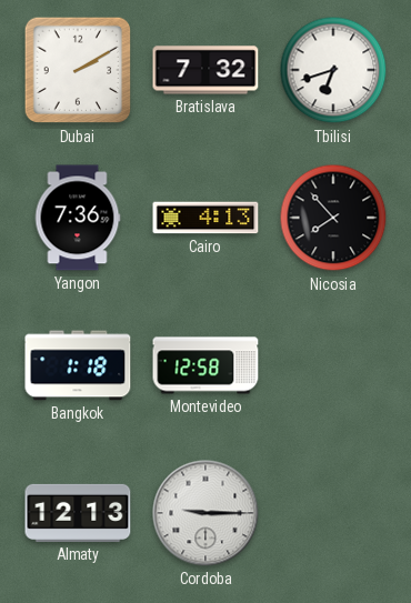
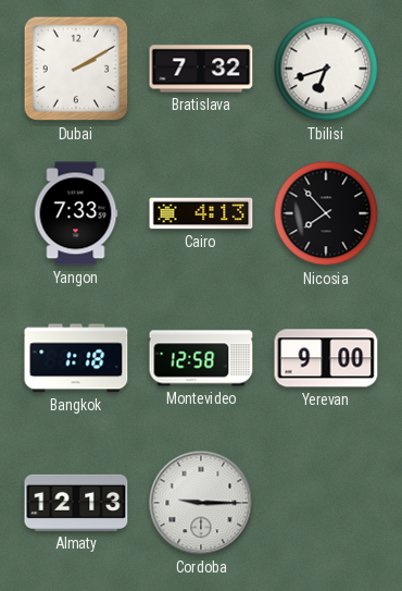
Yangon: 7:36 -> 7:33 (76, 213)
Yerevan: none -> 9:00 (326, 358)
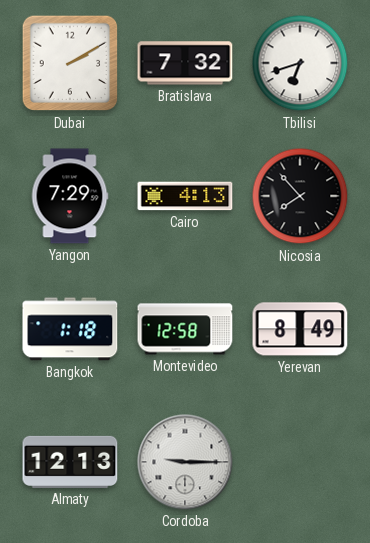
Yangon: 7:33 -> 7:29 (70, 196)
Yerevan: 9:00 -> 8:49 (300, 329)
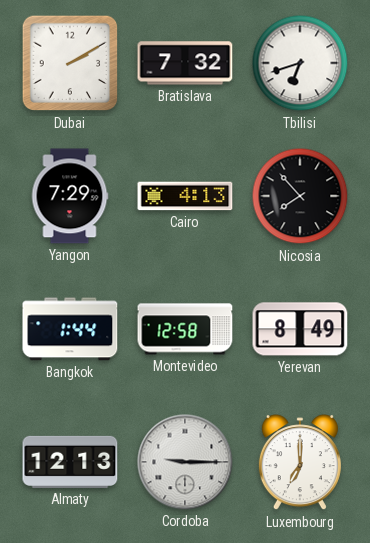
Bangkok: 1:18 -> 1:44 (70, 329)
Luxembourg: none -> 7:00 (300, 463)
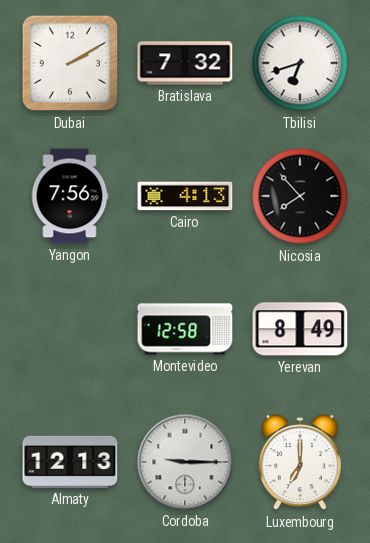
Yangon: 7:29 -> 7:56 (70, 196)
Bangkok: 1:44 -> none (70, 329)
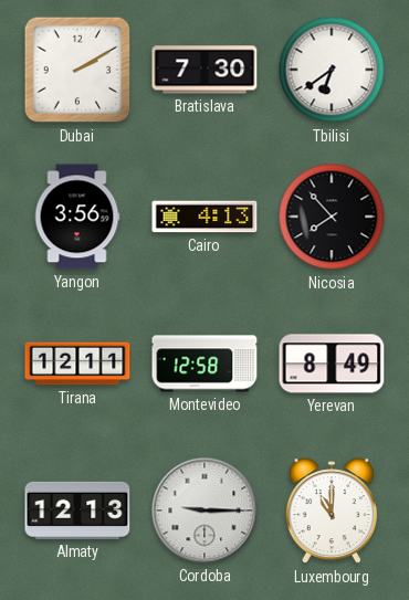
Bratislava: 7:32 -> 7:30 (204, 70)
Tbilisi: 6:42 -> 6:39 (332, 70)
Yangon: 7:56 -> 3:56 (77, 217)
Tirana: none -> 12:11 (77, 364)
Luxembourg: 7:00 -> 11:00 (332, 512)
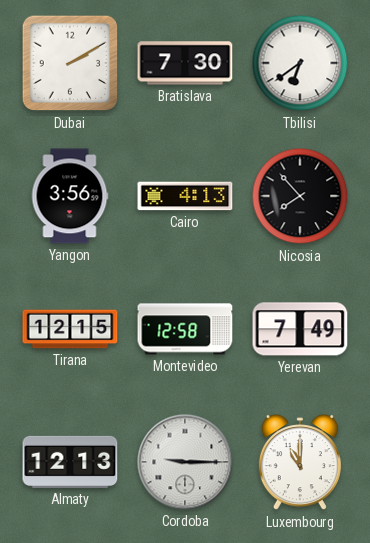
Tirana: 12:11 -> 12:15 (70, 329)
Yerevan: 8:49 -> 7:49 (300, 329)
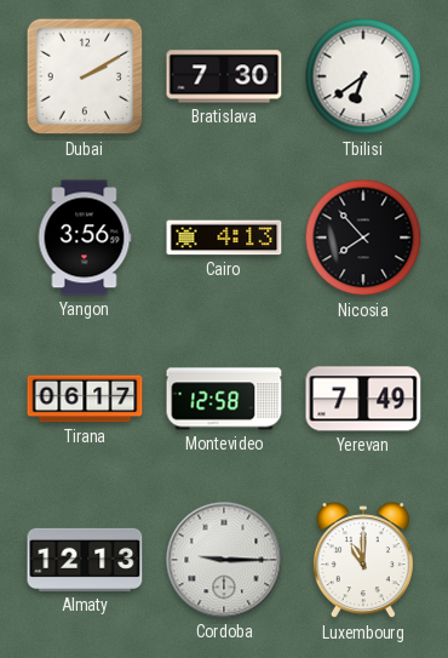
Tirana: 12:15 -> 06:17 (85, 399)
